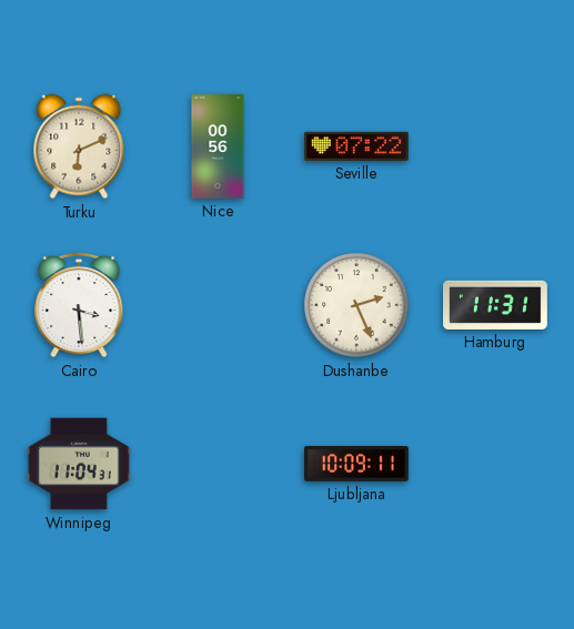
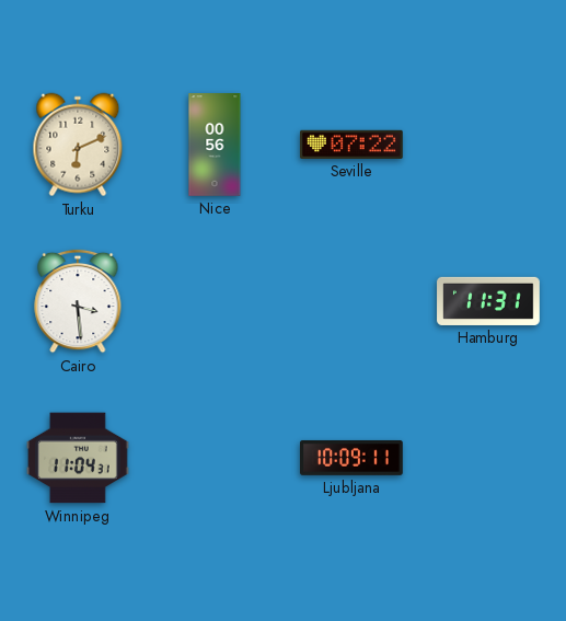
Dushanbe: 2:26 -> none (356, 305)
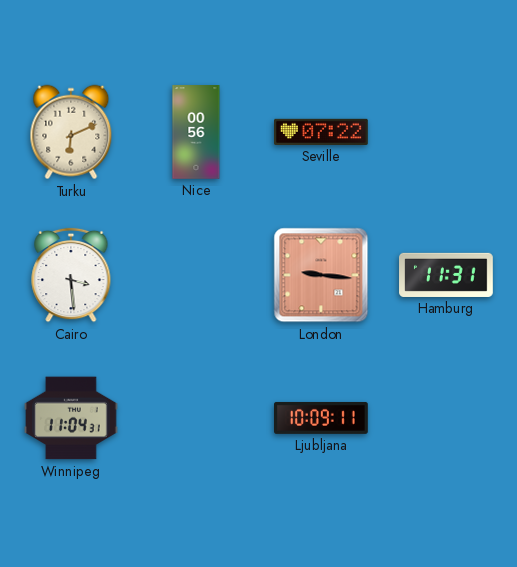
London: none -> 9:16 (321, 275)
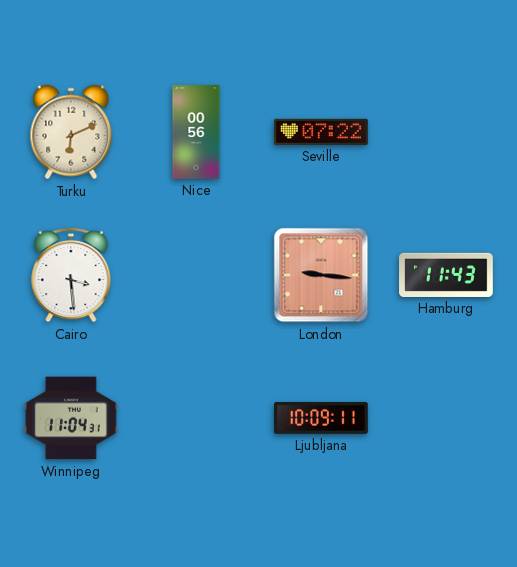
Hamburg: 11:31 -> 11:43 (446, 275)
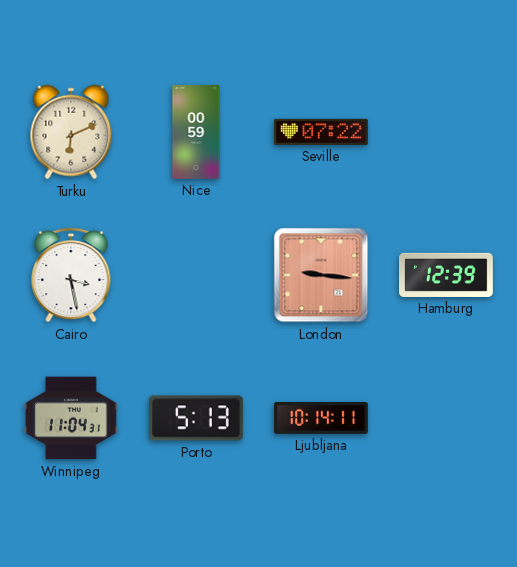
Nice: 00:56 -> 00:59 (196, 132)
Cairo: 3:29 -> 3:28 (71, 275)
Hamburg: 11:43 -> 12:39 (446, 275)
Porto: none -> 5:13 (197, 418)
Ljubljana: 10:09 -> 10:14 (322, 418)
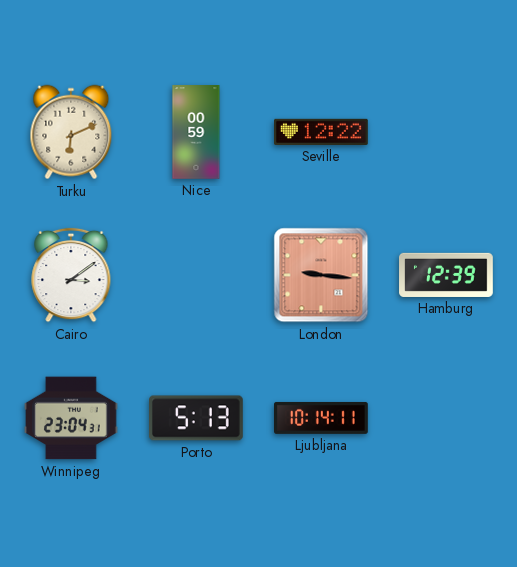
Seville: 07:22 -> 12:22 (322, 132)
Cairo: 3:28 -> 3:09 (71, 275)
Winnipeg: 11:04 -> 23:04 (72, 418)
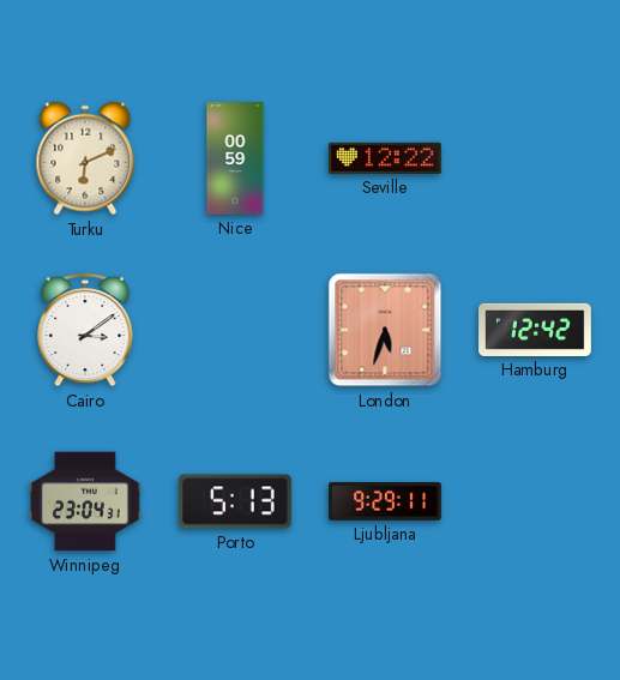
London: 9:16 -> 5:33 (385, 330)
Hamburg: 12:39 -> 12:42 (535, 330)
Ljubljana: 10:14 -> 9:29 (386, 501)
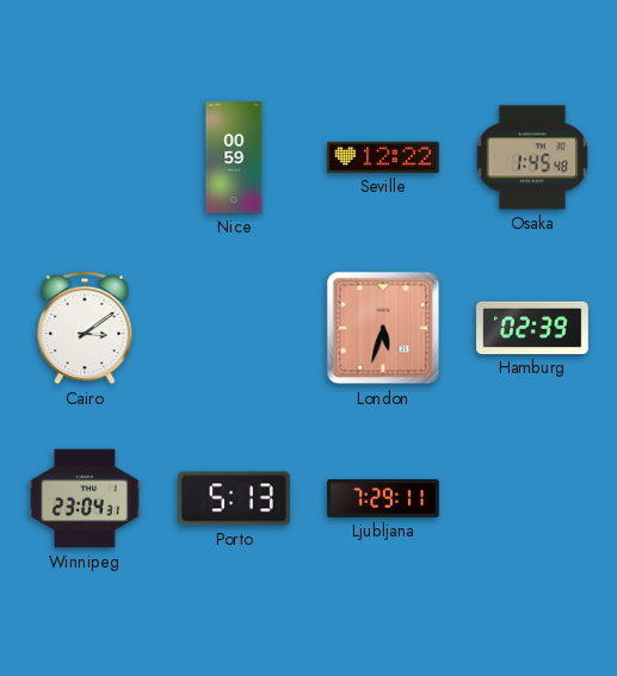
Turku: 6:11 -> none (85, 158)
Osaka: none -> 1:45 (532, 157)
Hamburg: 12:42 -> 02:39 (532, 328)
Ljubljana: 9:29 -> 7:29 (384, 498)
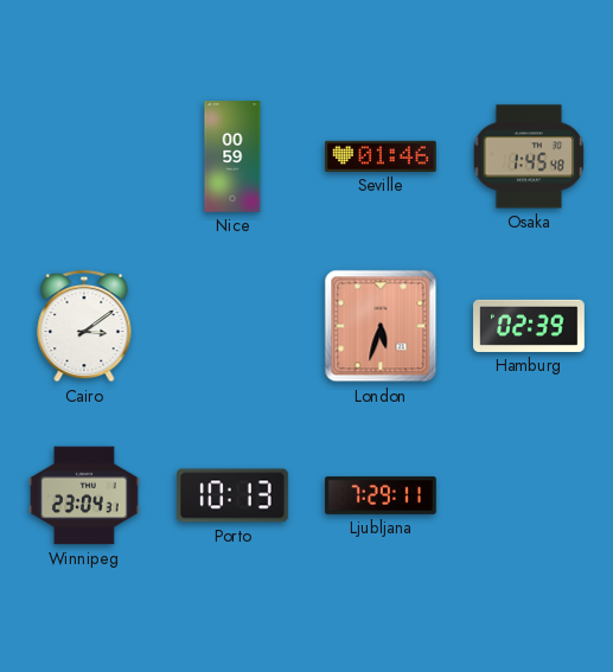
Seville: 12:22 -> 01:46 (382, 156)
Porto: 5:13 -> 10:13 (234, 495)
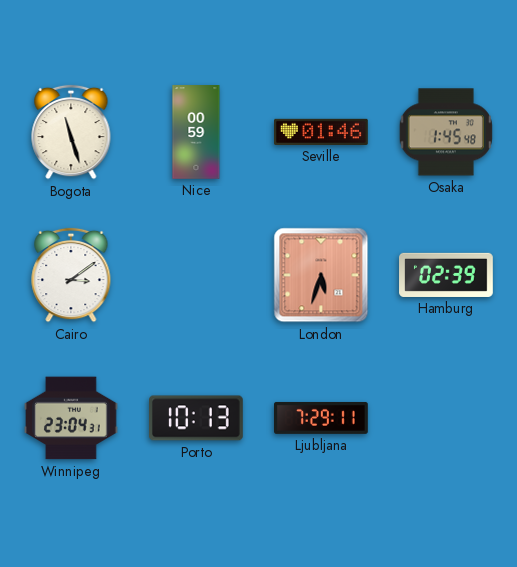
Bogota: none -> 11:27 (71, 132)
